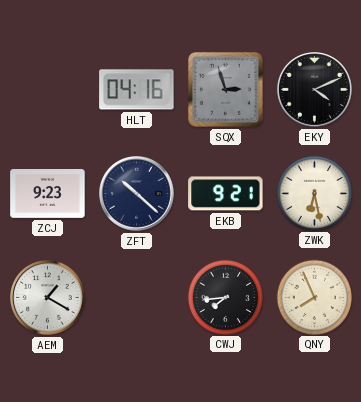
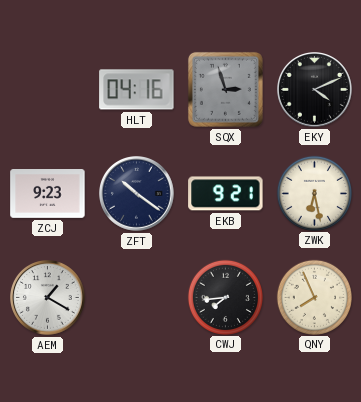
ZFT: 10:22 -> 10:21 (137, 194)
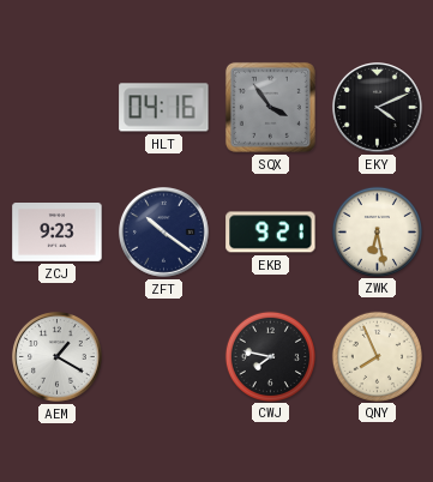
SQX: 2:57 -> 3:54 (270, 107)
CWJ: 7:44 -> 7:47 (270, 356)
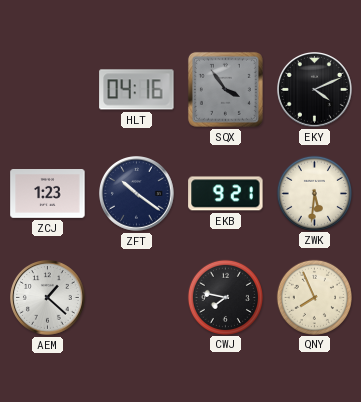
ZCJ: 9:23 -> 1:23 (48, 194)
ZWK: 6:28 -> 5:31 (314, 193)
AEM: 1:20 -> 1:22 (48, 298)
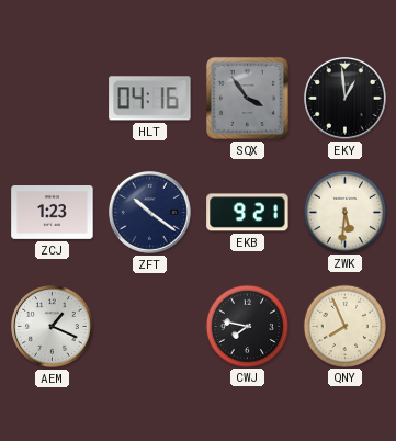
EKY: 4:11 -> 12:59 (346, 99)
AEM: 1:22 -> 1:19 (53, 327)
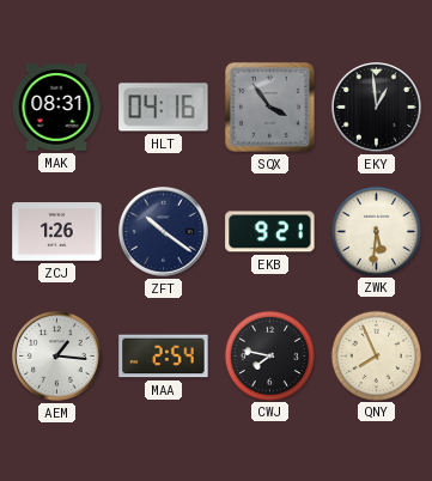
MAK: none -> 08:31 (56, 108)
ZCJ: 1:23 -> 1:26 (57, 232)
AEM: 1:19 -> 1:16 (57, 357)
MAA: none -> 2:54 (164, 357)
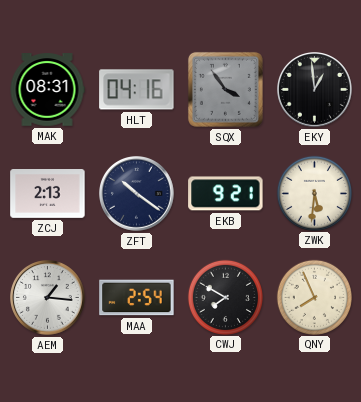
ZCJ: 1:26 -> 2:13 (48, 194)
CWJ: 7:47 -> 7:50 (225, 297)
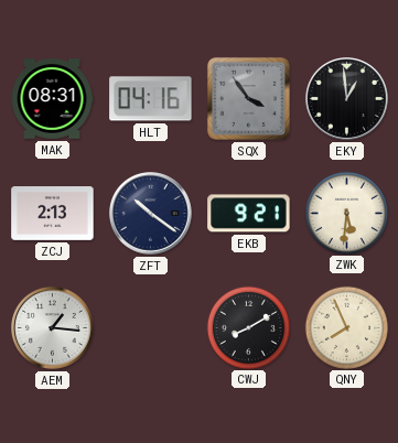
MAA: 2:54 -> none (137, 298)
CWJ: 7:50 -> 8:10 (248, 327)
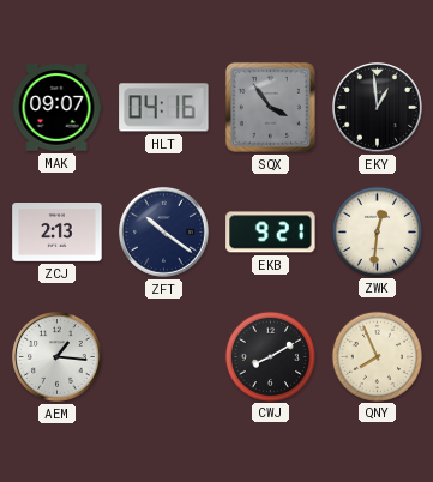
MAK: 08:31 -> 09:07 (56, 108)
ZWK: 5:31 -> 12:31 (377, 231)
